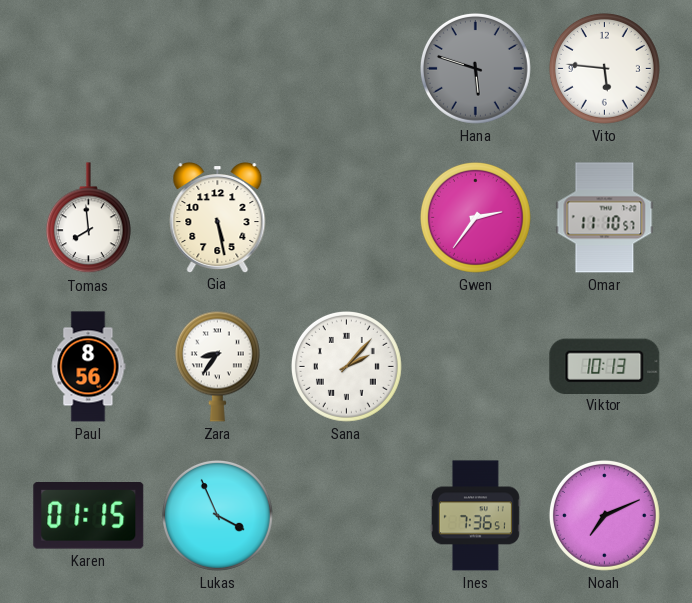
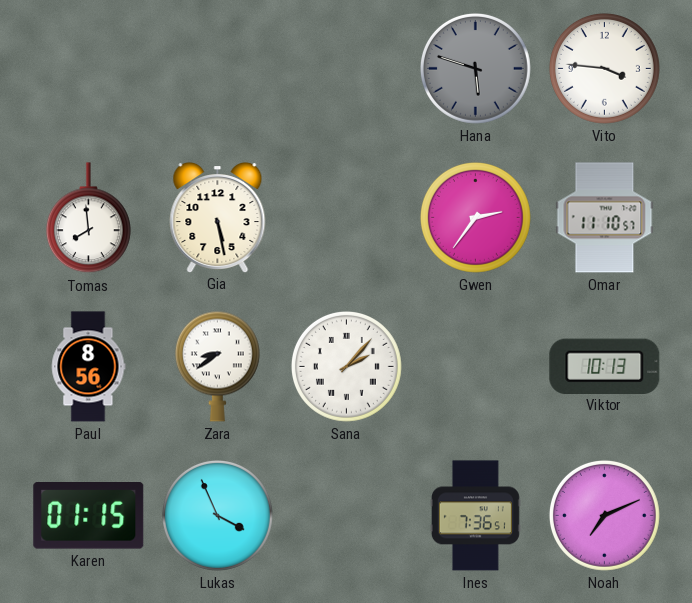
Vito: 5:46 -> 3:46 (604, 68)
Zara: 8:36 -> 8:39 (217, 366)
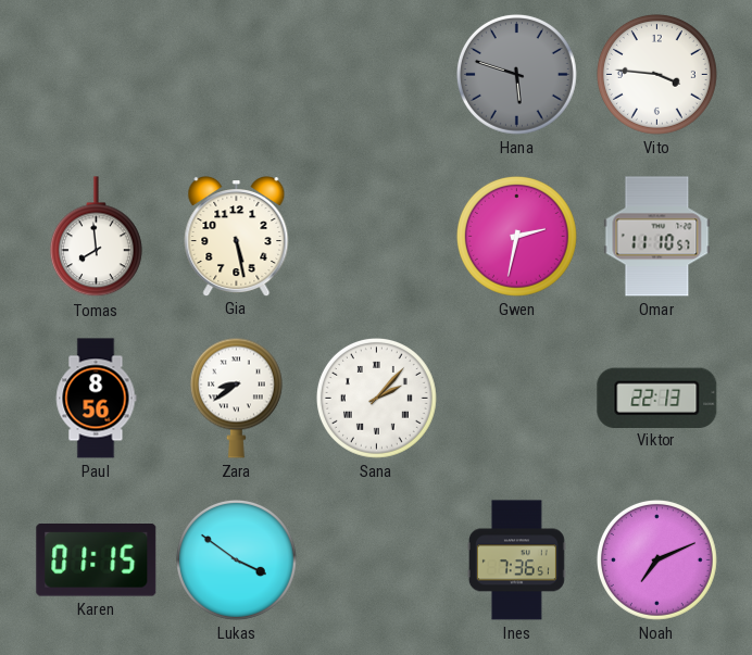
Gwen: 2:36 -> 2:32 (516, 236)
Viktor: 10:13 -> 22:13 (657, 398)
Lukas: 3:56 -> 3:51 (236, 559)
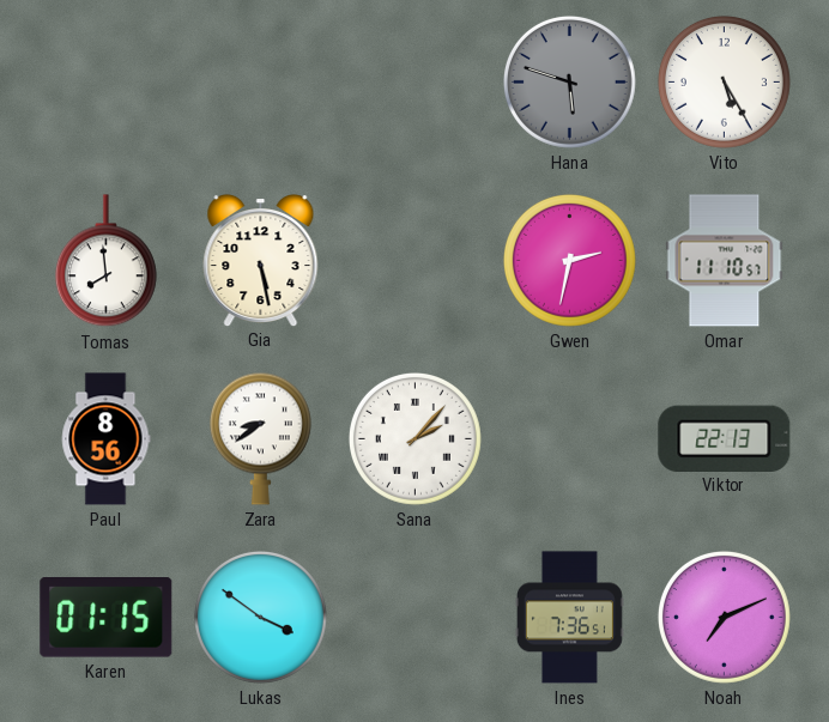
Vito: 3:46 -> 5:25 (724, 81)
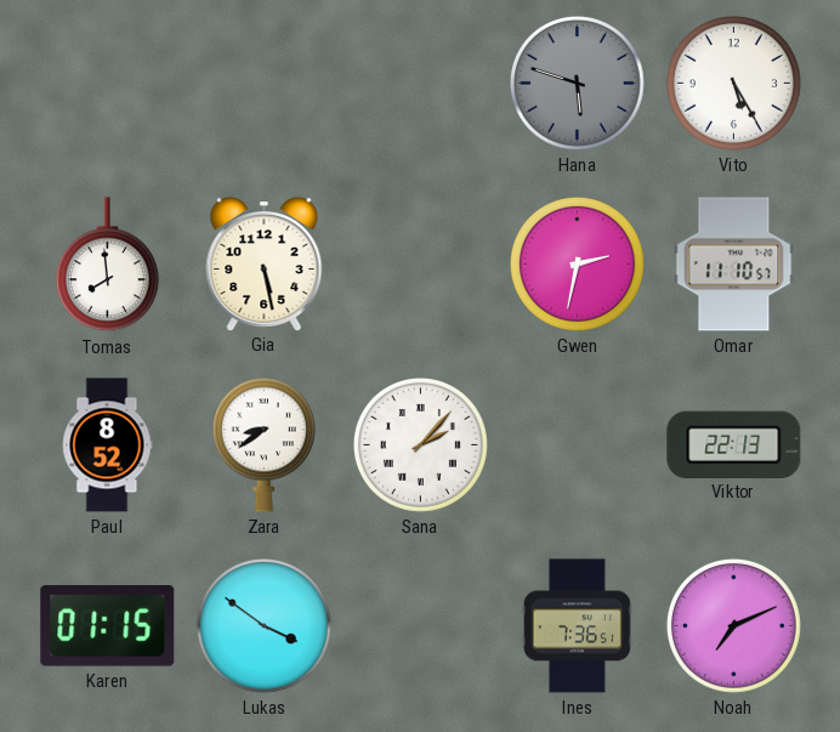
Paul: 8:56 -> 8:52 (107, 446)
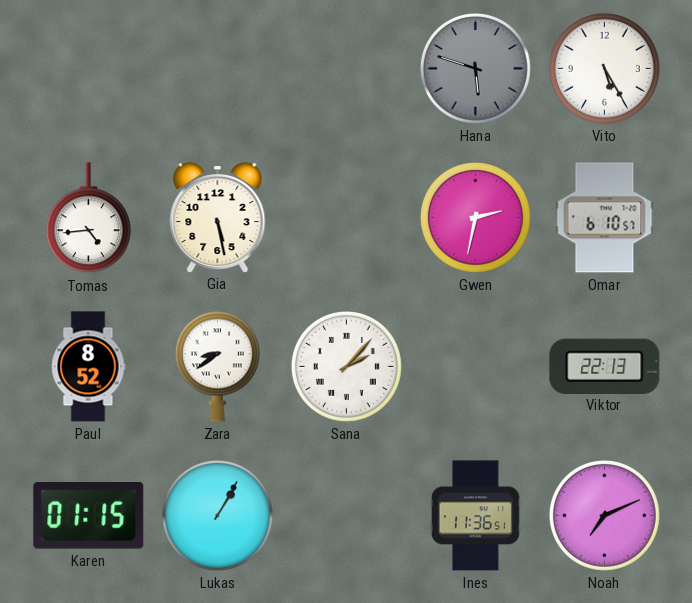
Tomas: 7:59 -> 4:44 (88, 218)
Omar: 11:10 -> 6:10 (605, 218)
Lukas: 3:51 -> 1:05 (217, 515)
Ines: 7:36 -> 11:36 (475, 516)
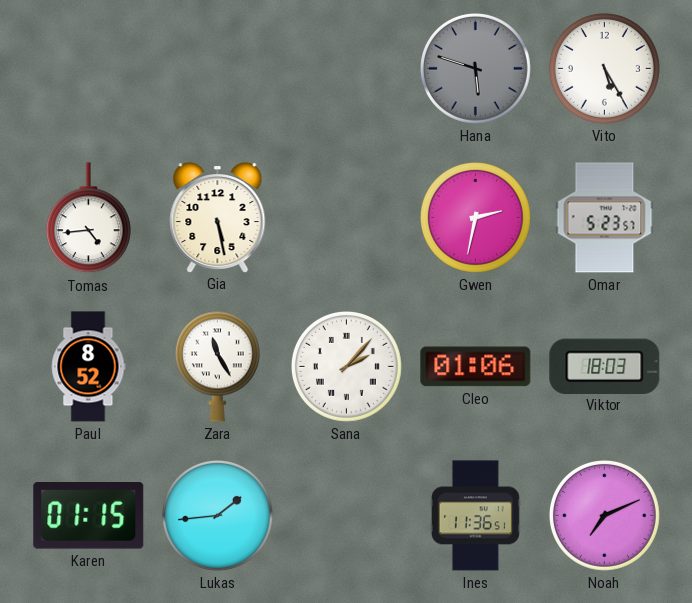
Omar: 6:10 -> 5:23 (605, 218)
Zara: 8:39 -> 11:25 (217, 366)
Cleo: none -> 01:06 (476, 367)
Viktor: 22:13 -> 18:03 (605, 366)
Lukas: 1:05 -> 1:44 (217, 515)
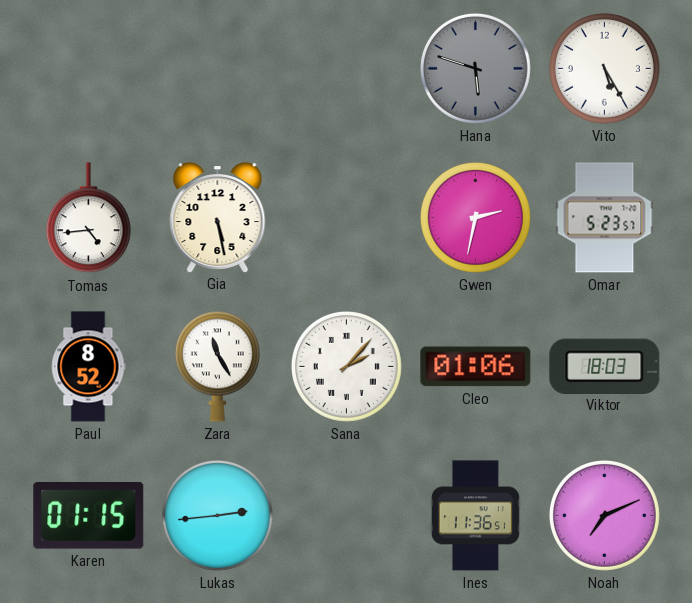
Lukas: 1:44 -> 2:44 (217, 515)
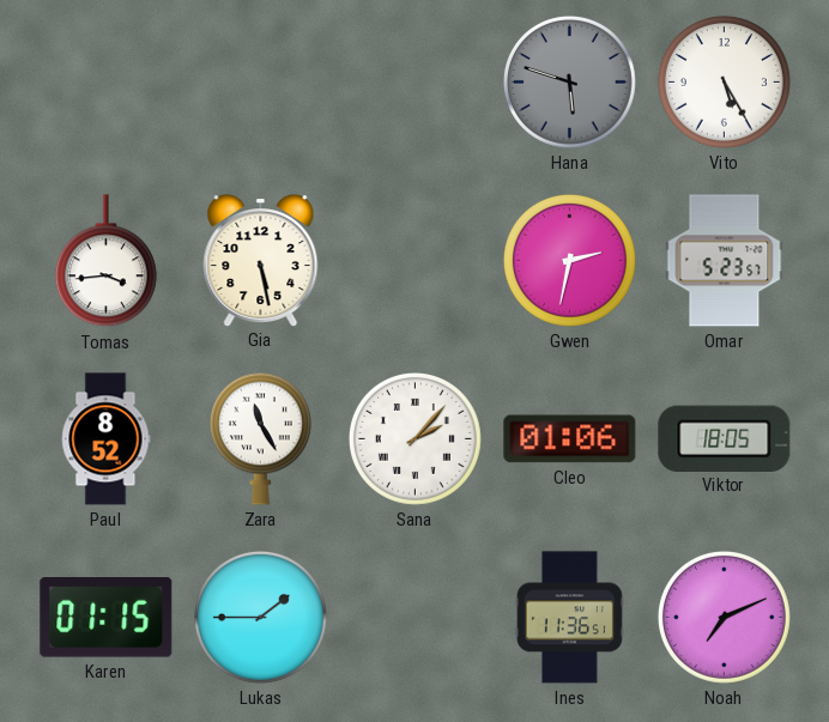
Tomas: 4:44 -> 3:44 (105, 261)
Viktor: 18:03 -> 18:05 (725, 438)
Lukas: 2:44 -> 1:45 (260, 617)
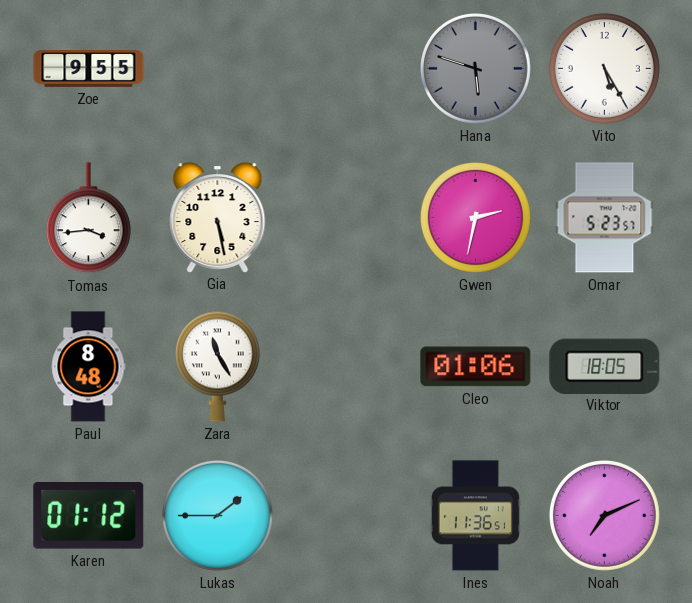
Zoe: none -> 9:55 (89, 69)
Paul: 8:52 -> 8:48 (88, 367)
Sana: 2:07 -> none (414, 438)
Karen: 01:15 -> 01:12 (89, 516)
